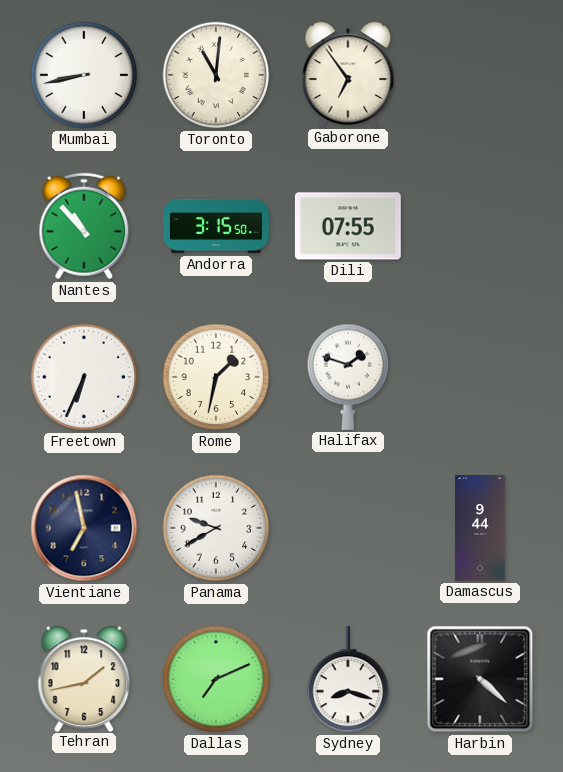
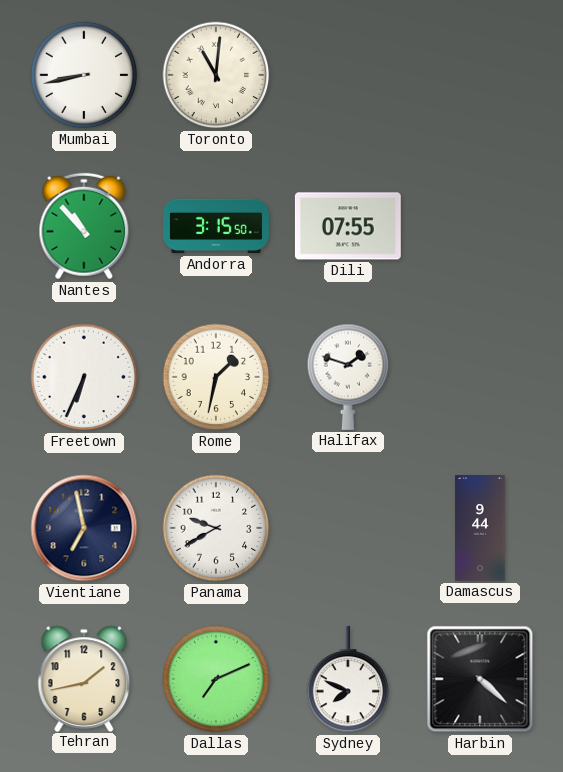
Gaborone: 6:54 -> none (348, 74)
Sydney: 8:18 -> 7:49 (348, 679)
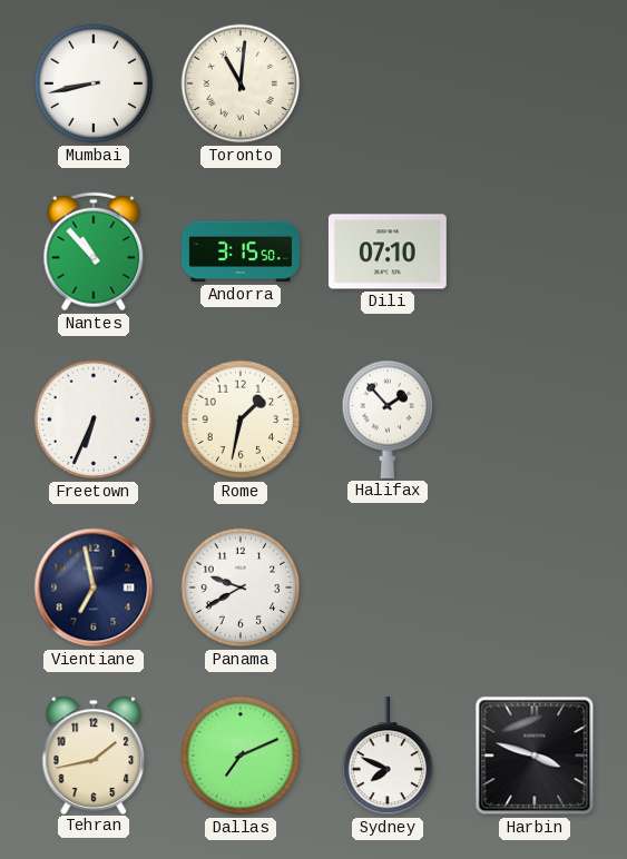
Dili: 07:55 -> 07:10 (388, 251)
Halifax: 1:48 -> 1:53 (388, 419)
Damascus: 9:44 -> none (480, 529)
Harbin: 4:22 -> 3:48 (535, 756)
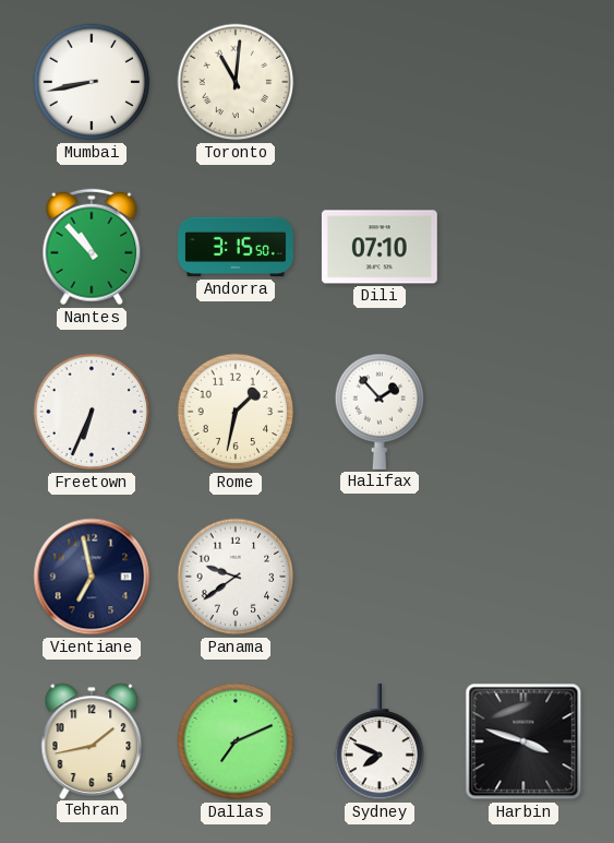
Panama: 9:40 -> 9:39 (236, 577)
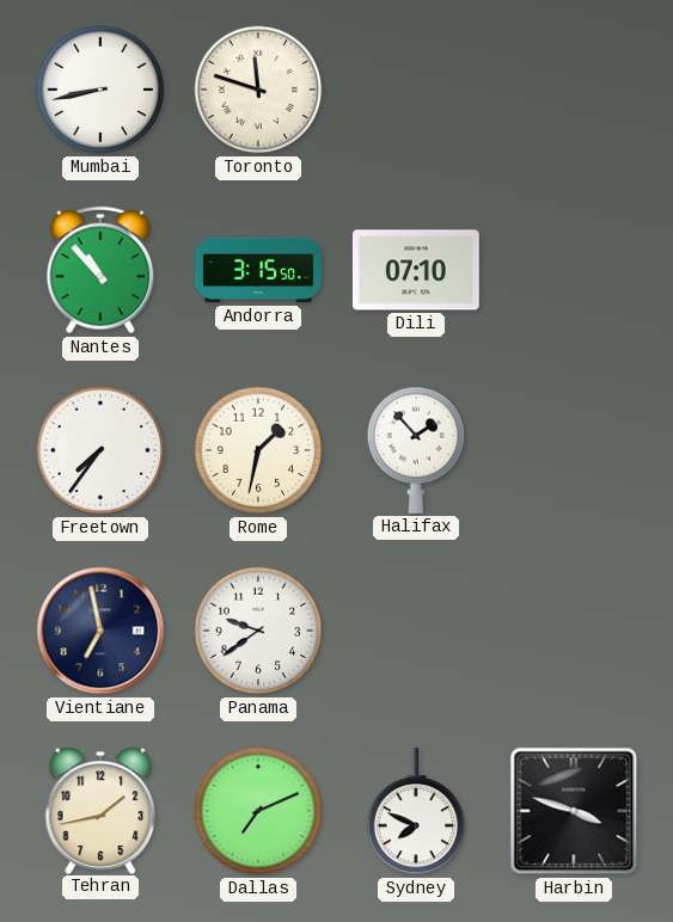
Toronto: 11:01 -> 11:48 (258, 90)
Freetown: 6:34 -> 7:36 (100, 450)
